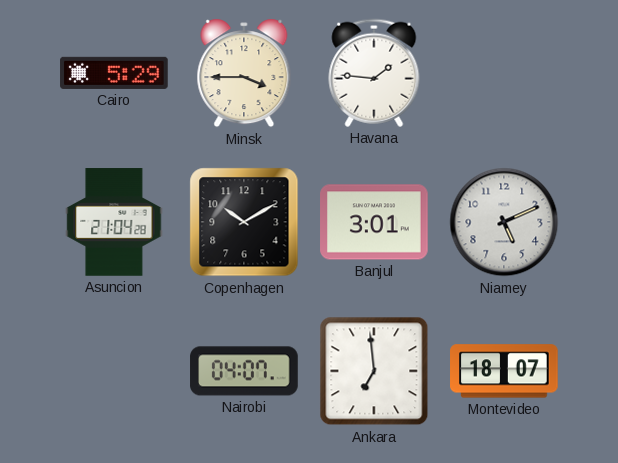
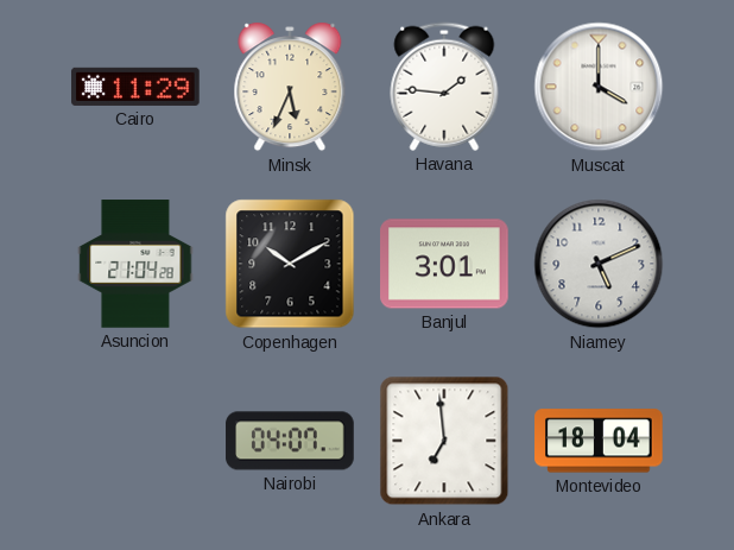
Cairo: 5:29 -> 11:29 (135, 87)
Minsk: 3:45 -> 5:34 (290, 87)
Muscat: none -> 4:00 (599, 87)
Montevideo: 18:07 -> 18:04 (599, 441)
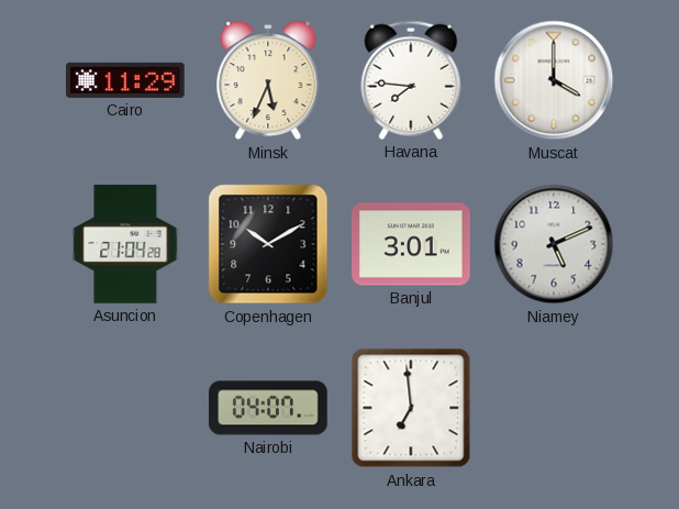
Havana: 1:46 -> 7:46 (411, 80)
Montevideo: 18:04 -> none (599, 441)
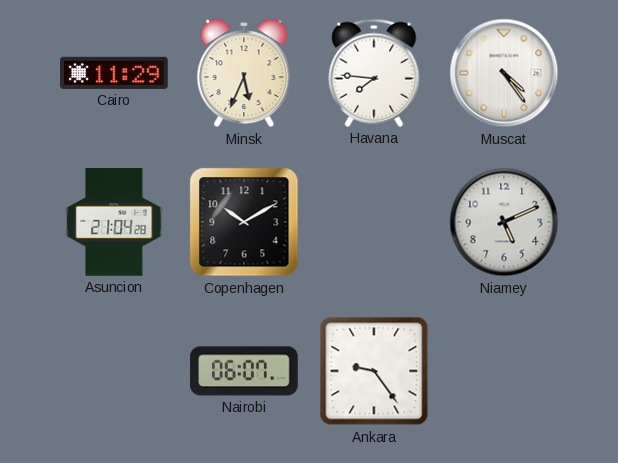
Muscat: 4:00 -> 4:24 (504, 73)
Banjul: 3:01 -> none (411, 244)
Nairobi: 04:07 -> 06:07 (244, 371)
Ankara: 6:59 -> 9:24 (374, 371)
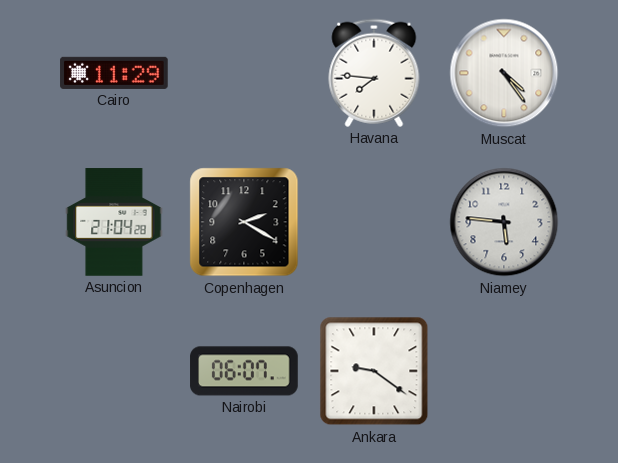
Minsk: 5:34 -> none (244, 73)
Copenhagen: 10:10 -> 2:20 (244, 222)
Niamey: 5:11 -> 5:46 (504, 222)
Ankara: 9:24 -> 9:21 (374, 371)
